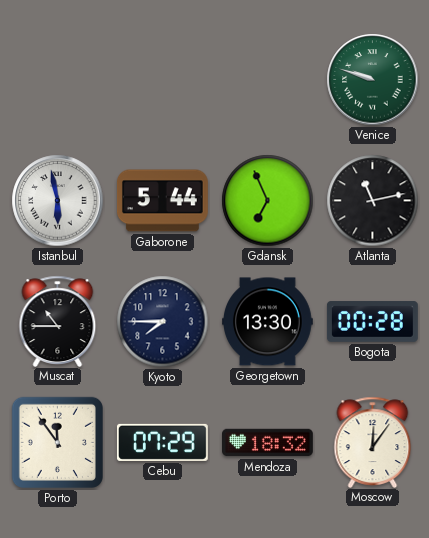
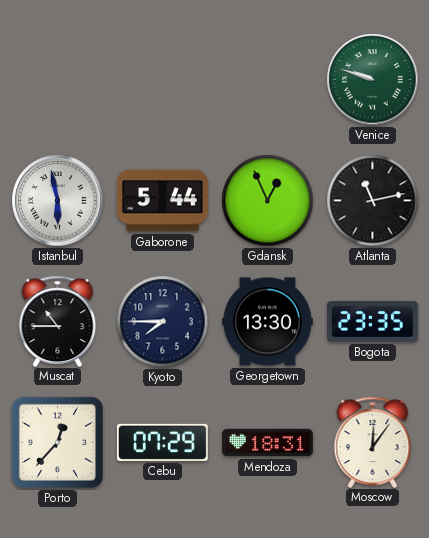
Gdansk: 6:56 -> 12:56 (268, 201)
Bogota: 00:28 -> 23:35 (372, 322)
Porto: 11:54 -> 12:37 (57, 442)
Mendoza: 18:32 -> 18:31 (268, 443)
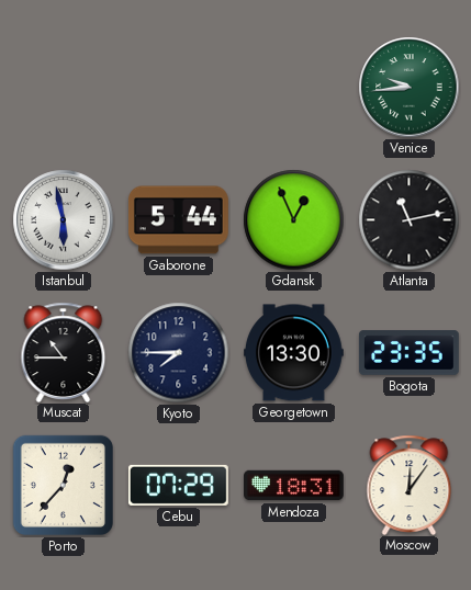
Venice: 9:48 -> 9:44 (410, 88)
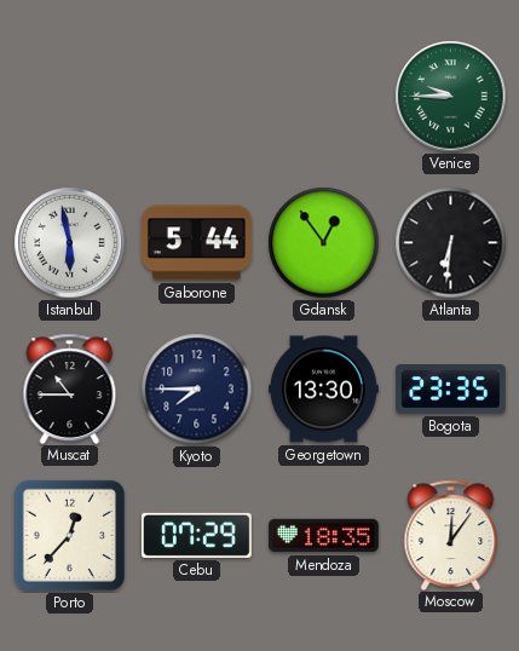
Venice: 9:44 -> 9:45 (451, 97)
Gdansk: 12:56 -> 12:54 (324, 243)
Atlanta: 11:13 -> 6:31 (451, 243)
Mendoza: 18:31 -> 18:35 (324, 536)
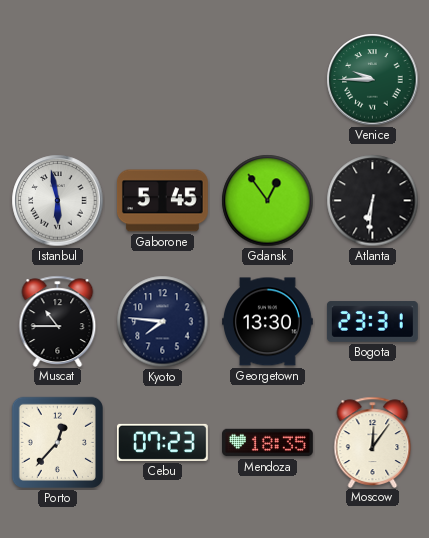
Gaborone: 5:44 -> 5:45 (162, 201)
Kyoto: 7:45 -> 7:46 (163, 322)
Bogota: 23:35 -> 23:31 (372, 322)
Cebu: 07:29 -> 07:23 (162, 442)
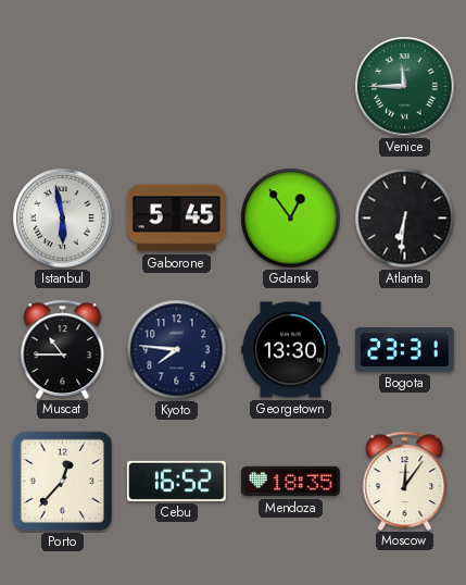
Venice: 9:45 -> 11:45 (405, 87)
Cebu: 07:23 -> 16:52 (176, 481)
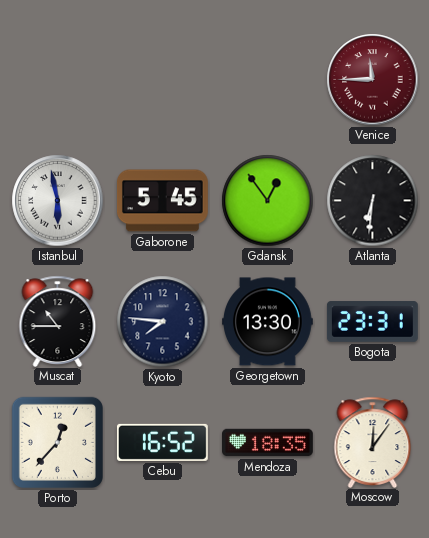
Venice dial: green -> burgundy (373, 80)
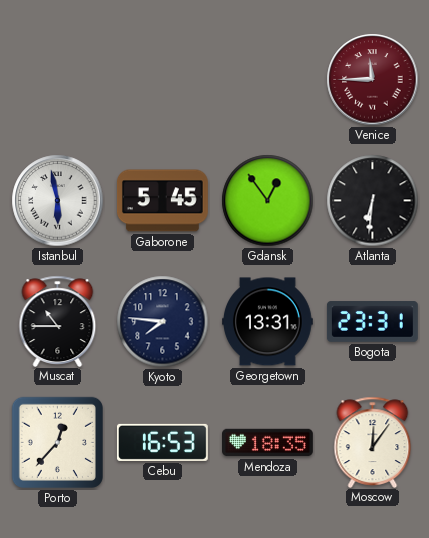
Georgetown: 13:30 -> 13:31 (268, 322)
Cebu: 16:52 -> 16:53 (162, 442)
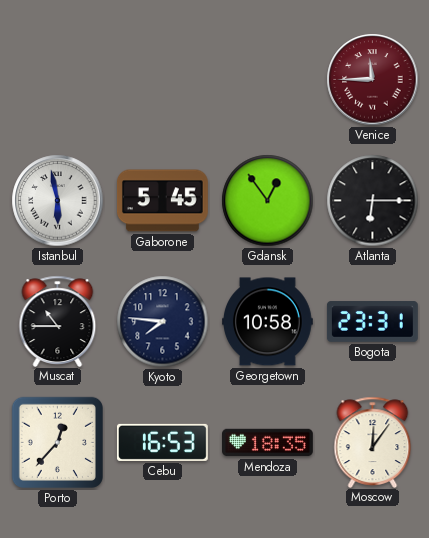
Atlanta: 6:31 -> 6:15 (373, 201)
Georgetown: 13:31 -> 10:58 (268, 322)
